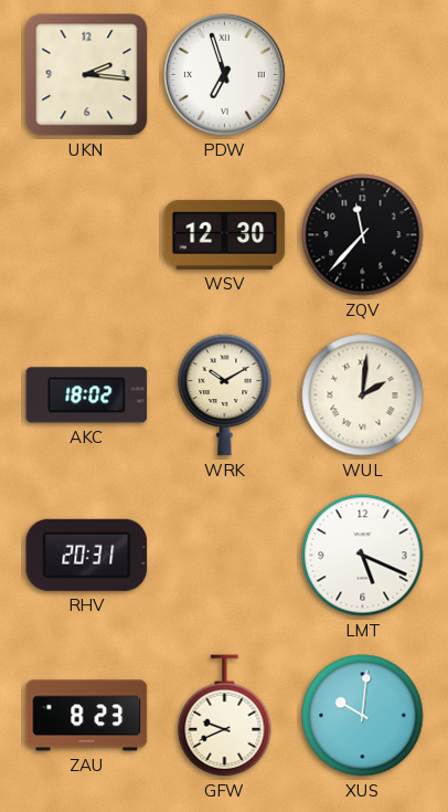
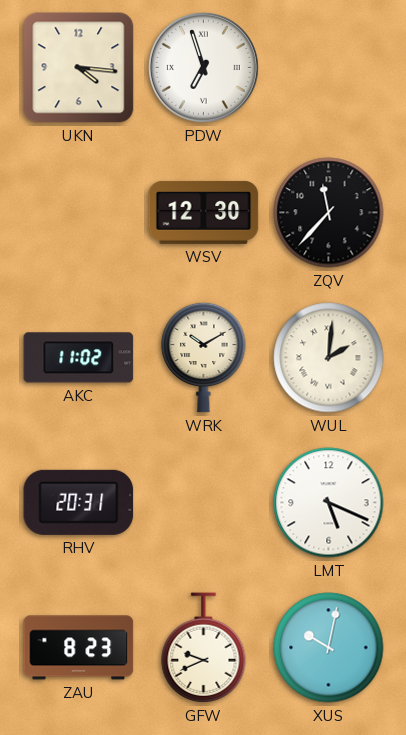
UKN: 2:16 -> 4:16 (79, 68)
AKC: 18:02 -> 11:02 (79, 358)
XUS: 10:01 -> 10:02 (329, 648)
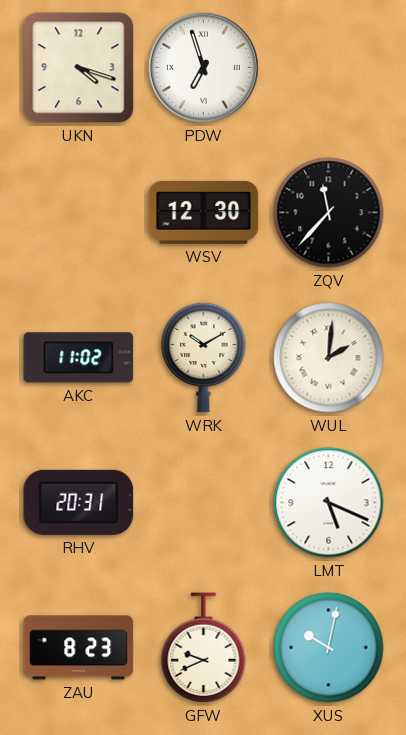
UKN: 4:16 -> 4:18 (79, 68)
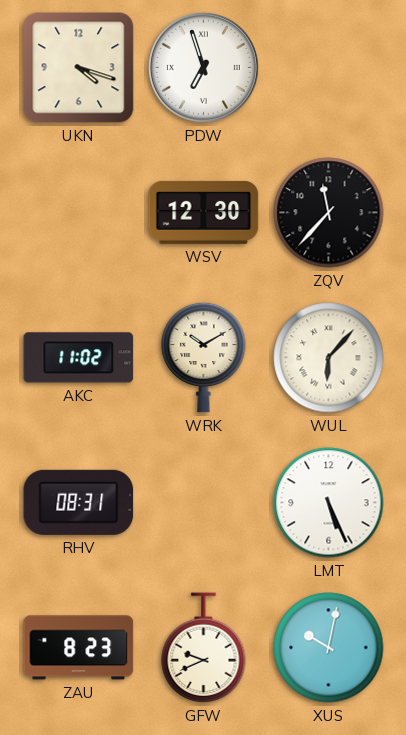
WUL: 2:01 -> 6:07 (329, 358)
RHV: 20:31 -> 08:31 (79, 502)
LMT: 5:19 -> 5:26 (329, 503)
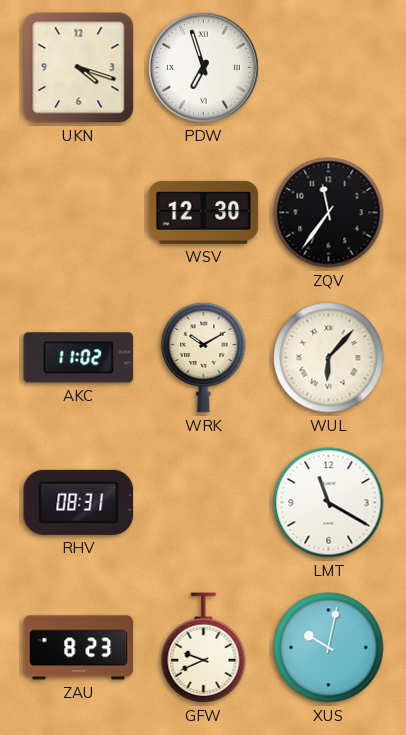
ZQV: 11:37 -> 11:36 (329, 213)
LMT: 5:26 -> 11:20 (329, 503)
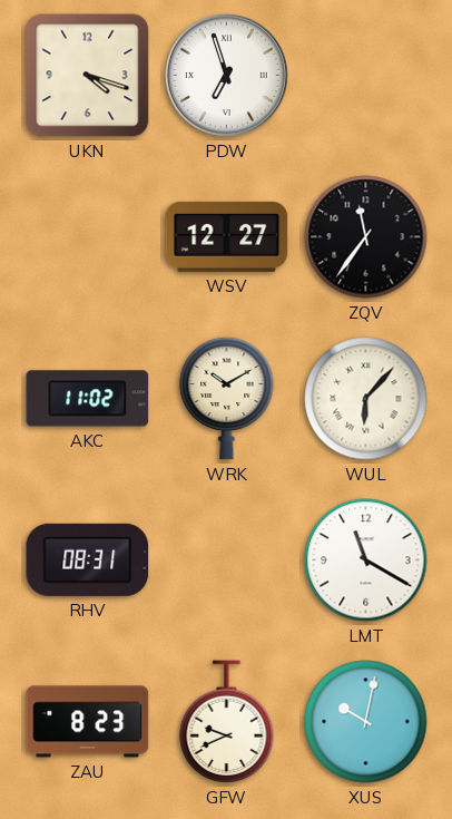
WSV: 12:30 -> 12:27 (227, 236)
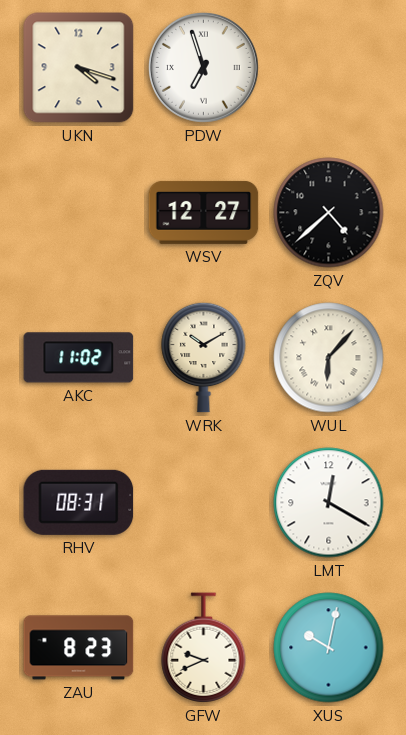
ZQV: 11:36 -> 4:38 (329, 213)
LMT: 11:20 -> 12:20 (329, 503)
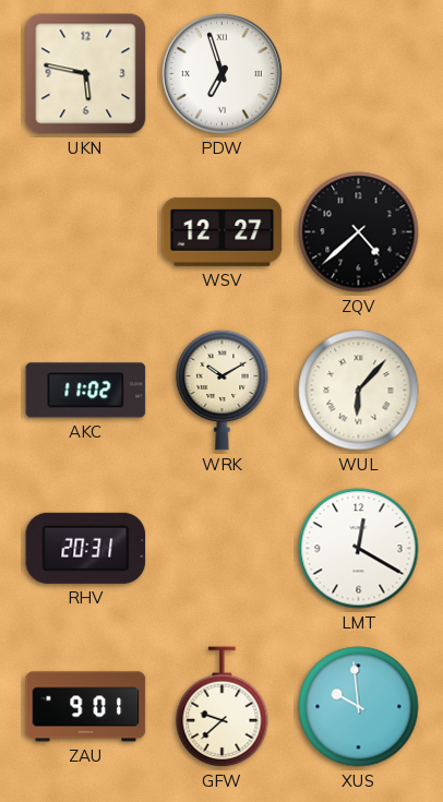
UKN: 4:18 -> 5:47 (86, 74)
RHV: 08:31 -> 20:31 (86, 548)
ZAU: 8:23 -> 9:01 (86, 707)
GFW: 9:41 -> 9:38 (223, 707)
XUS: 10:02 -> 9:59 (359, 707)
